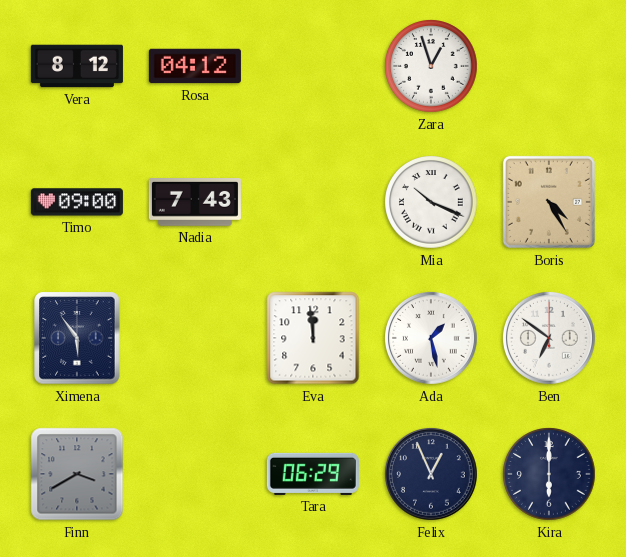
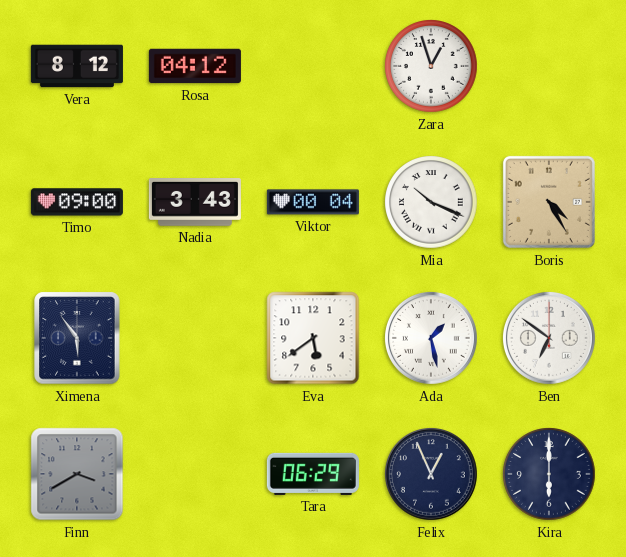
Nadia: 7:43 -> 3:43 (195, 203)
Viktor: none -> 00:04 (313, 202)
Eva: 11:59 -> 5:39 (313, 338)
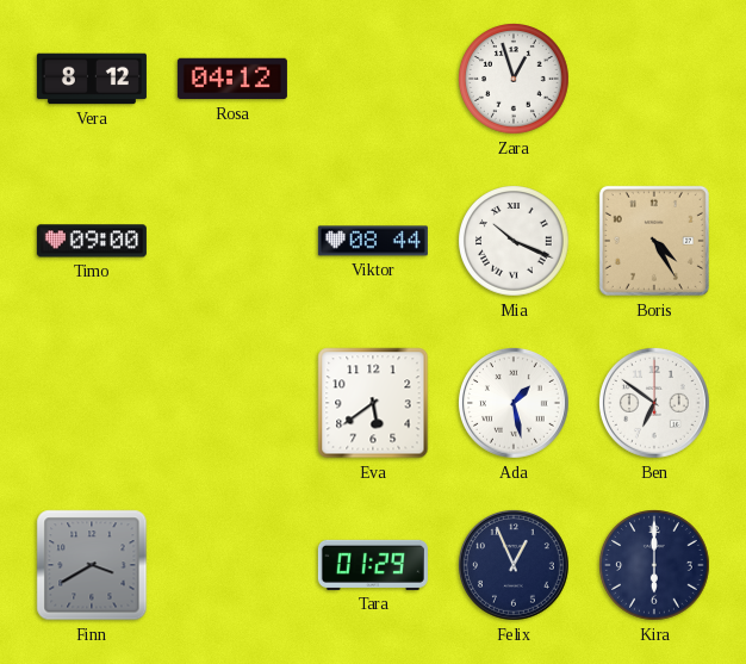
Nadia: 3:43 -> none (195, 203)
Viktor: 00:04 -> 08:44 (373, 241)
Ximena: 5:54 -> none (77, 338)
Tara: 06:29 -> 01:29 (373, 565)
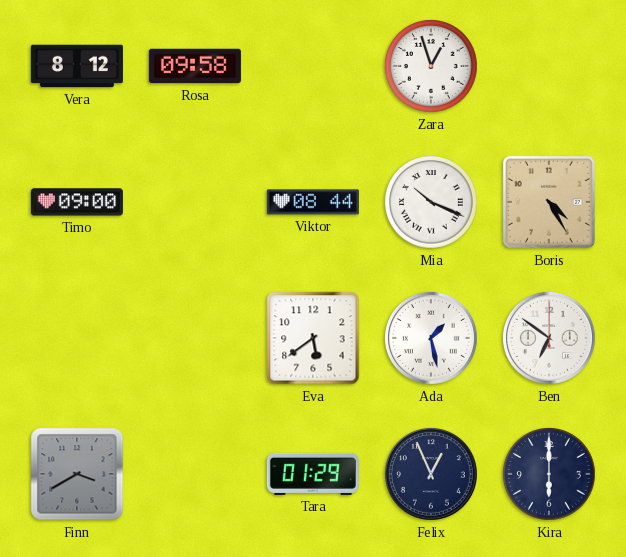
Rosa: 04:12 -> 09:58 (195, 66)
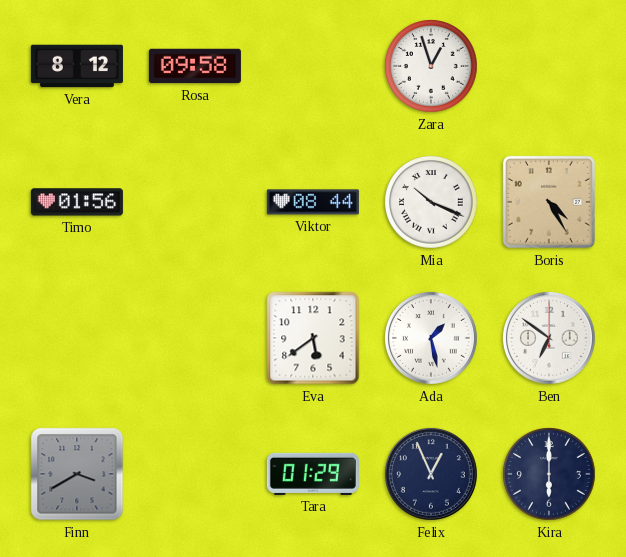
Timo: 09:00 -> 01:56 (77, 202)
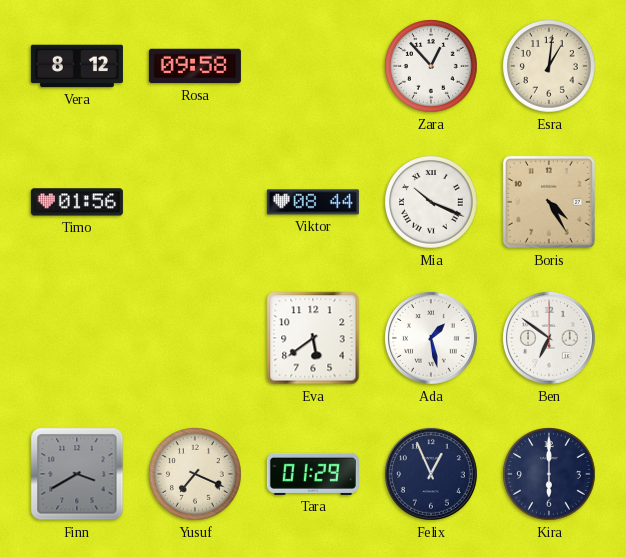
Zara: 12:57 -> 12:53 (432, 67)
Esra: none -> 1:01 (550, 67)
Yusuf: none -> 7:19 (196, 475)
